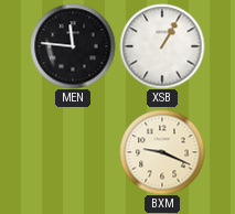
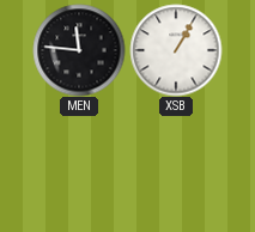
BXM: 9:19 -> none (162, 152)
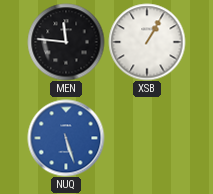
NUQ: none -> 5:27 (66, 138)
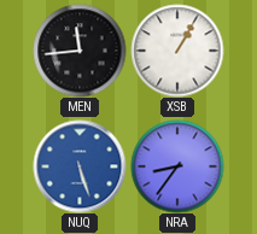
MEN: 11:46 -> 11:44 (80, 51)
NRA: none -> 8:36 (177, 166)
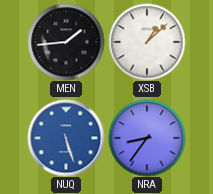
MEN: 11:44 -> 1:44 (66, 42)
XSB: 1:05 -> 1:08 (147, 42)
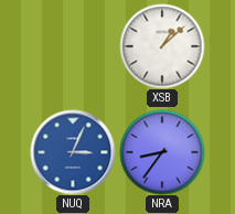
MEN: 1:44 -> none (66, 42)
NUQ: 5:27 -> 3:04 (73, 152)
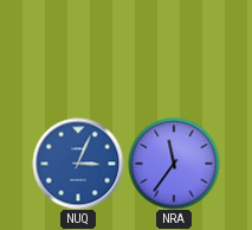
XSB: 1:08 -> none (162, 46)
NRA: 8:36 -> 11:36 (174, 164)
